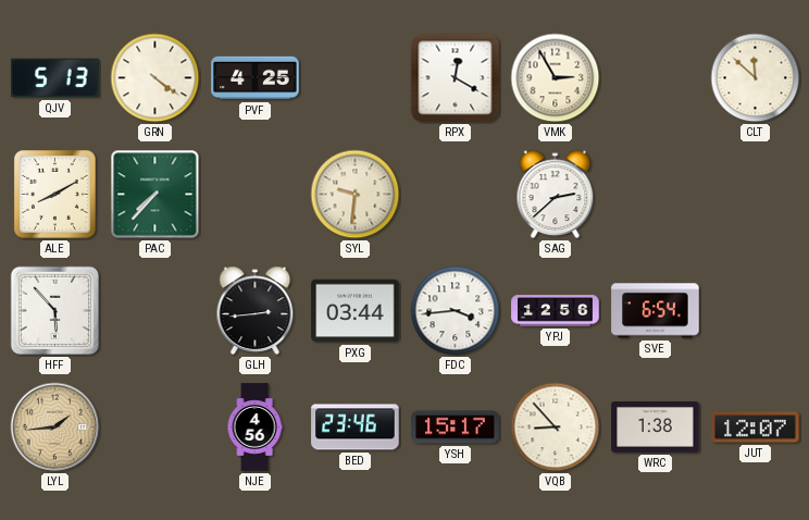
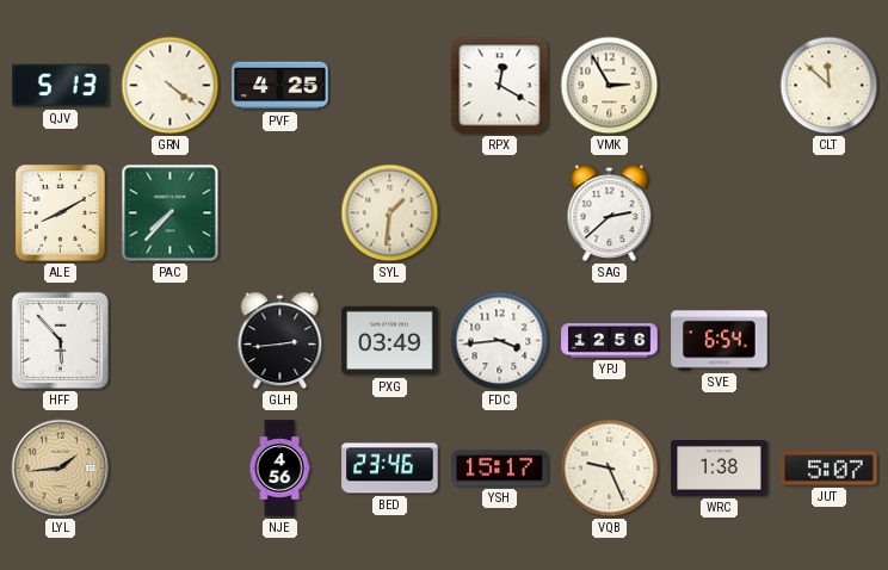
SYL: 9:31 -> 1:31 (390, 213)
PXG: 03:44 -> 03:49 (390, 341)
VQB: 8:53 -> 9:26 (610, 469)
JUT: 12:07 -> 5:07 (830, 469)
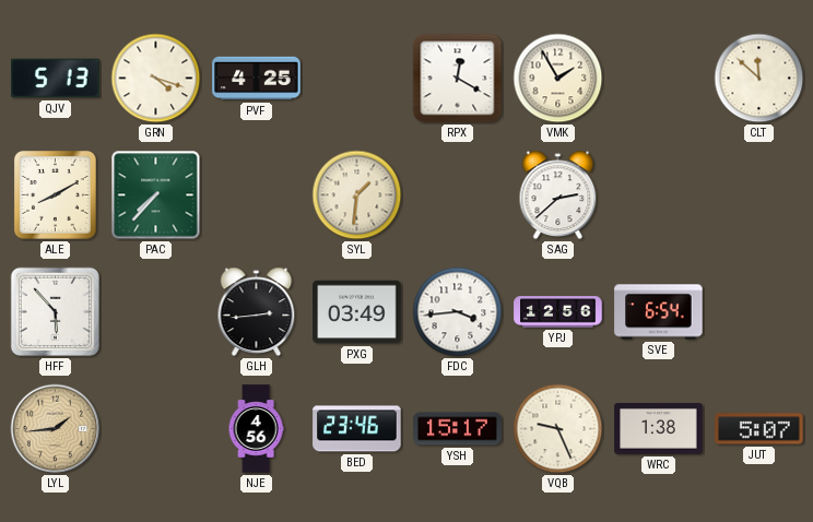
GRN: 4:21 -> 4:18 (156, 79)
VMK: 2:55 -> 1:55 (558, 79)
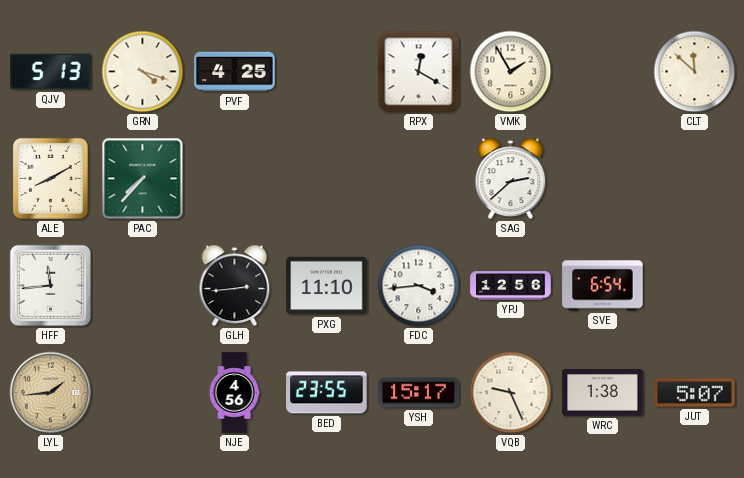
SYL: 1:31 -> none (357, 195)
HFF: 5:53 -> 11:44 (50, 285)
PXG: 03:49 -> 11:10 (327, 286)
BED: 23:46 -> 23:55 (327, 393)
